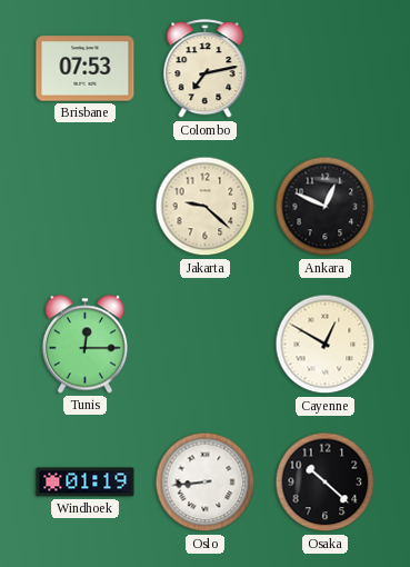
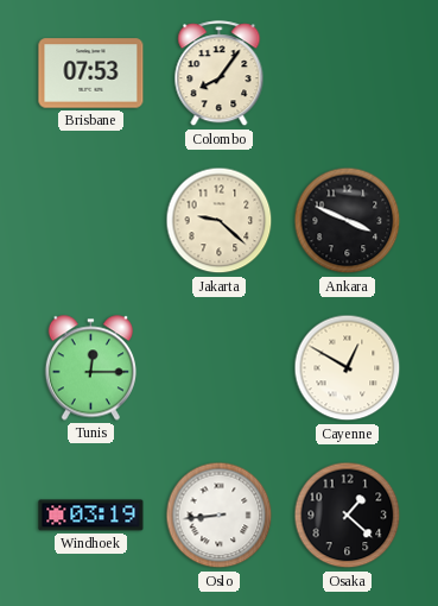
Colombo: 7:13 -> 8:06 (220, 74)
Ankara: 12:49 -> 3:49 (348, 221)
Windhoek: 01:19 -> 03:19 (91, 516)
Osaka: 10:22 -> 1:22 (348, 516)
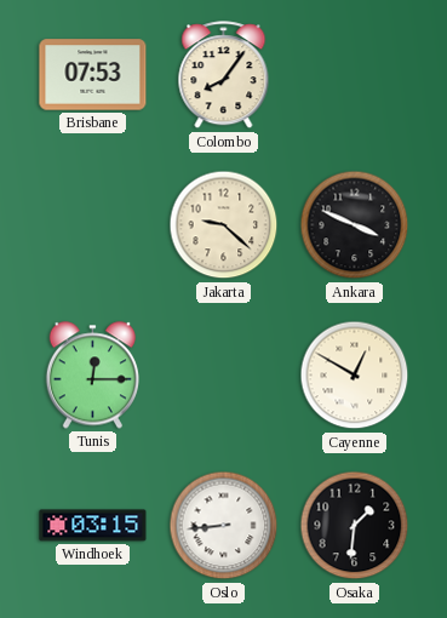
Windhoek: 03:19 -> 03:15 (93, 526)
Osaka: 1:22 -> 1:31 (355, 526)
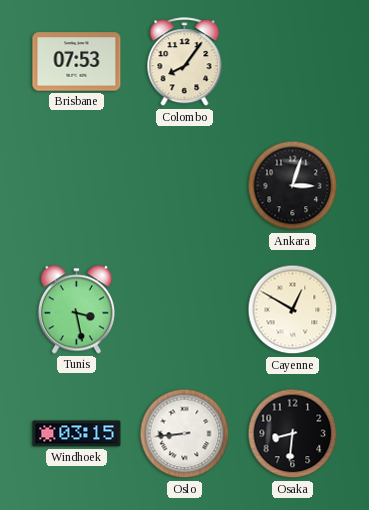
Jakarta: 9:22 -> none (224, 225)
Ankara: 3:49 -> 3:03 (293, 186)
Tunis: 12:15 -> 3:28 (76, 310)
Osaka: 1:31 -> 8:31 (293, 434)
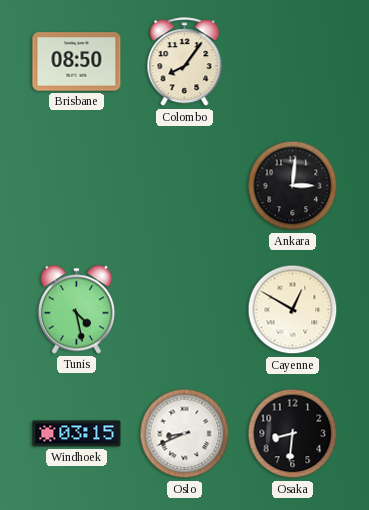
Brisbane: 07:53 -> 08:50 (77, 62)
Ankara: 3:03 -> 3:01 (293, 186)
Tunis: 3:28 -> 4:28 (76, 310)
Oslo: 8:44 -> 8:41 (185, 434)
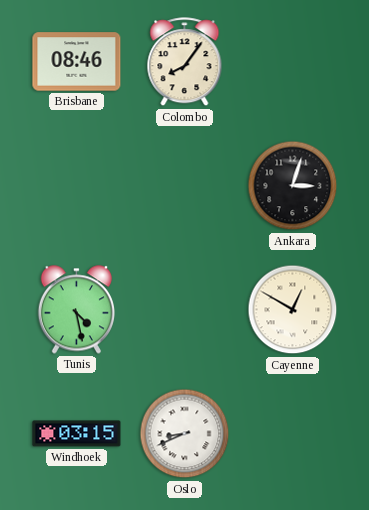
Brisbane: 08:50 -> 08:46 (77, 62)
Ankara: 3:01 -> 3:03 (293, 186)
Osaka: 8:31 -> none (293, 434)
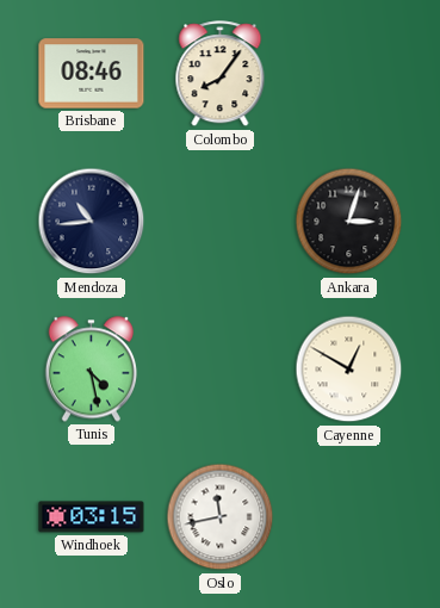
Mendoza: none -> 10:44 (92, 222)
Oslo: 8:41 -> 11:43 (221, 517)
